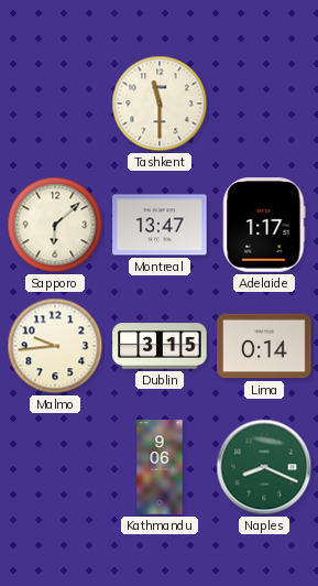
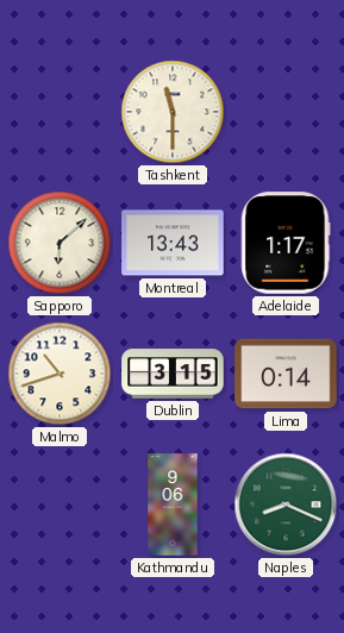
Montreal: 13:47 -> 13:43 (173, 243)
Malmo: 9:44 -> 10:42 (60, 374)
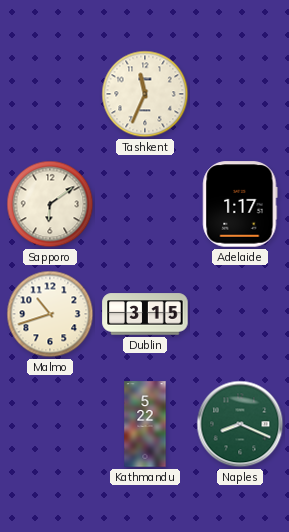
Tashkent: 11:30 -> 11:34 (145, 94)
Sapporo: 6:08 -> 6:09 (50, 204)
Montreal: 13:43 -> none (173, 243)
Lima: 0:14 -> none (286, 374)
Kathmandu: 9:06 -> 5:22 (145, 424)
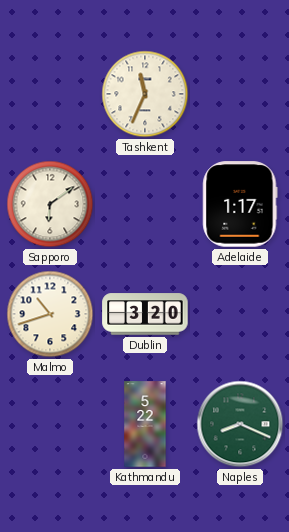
Dublin: 3:15 -> 3:20 (145, 314)
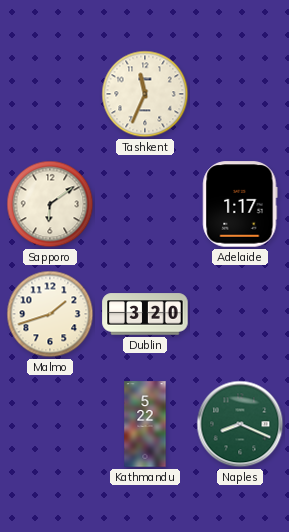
Malmo: 10:42 -> 1:42 (50, 314)
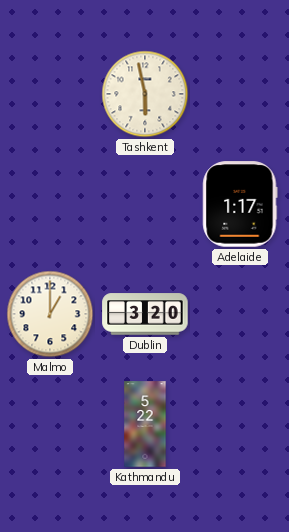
Tashkent: 11:34 -> 5:58 (145, 94)
Sapporo: 6:09 -> none (50, 204)
Malmo: 1:42 -> 1:00 (50, 314)
Naples: 8:19 -> none (240, 424)
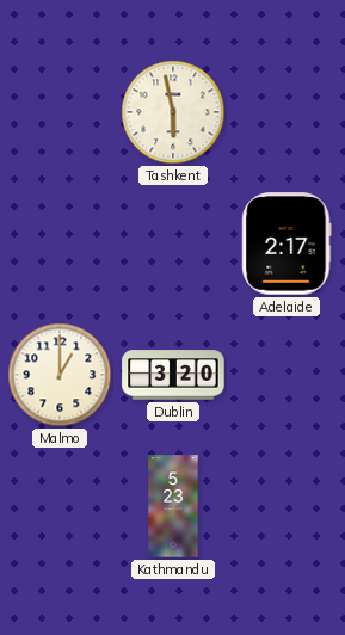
Adelaide: 1:17 -> 2:17 (287, 243)
Kathmandu: 5:22 -> 5:23 (173, 506)
